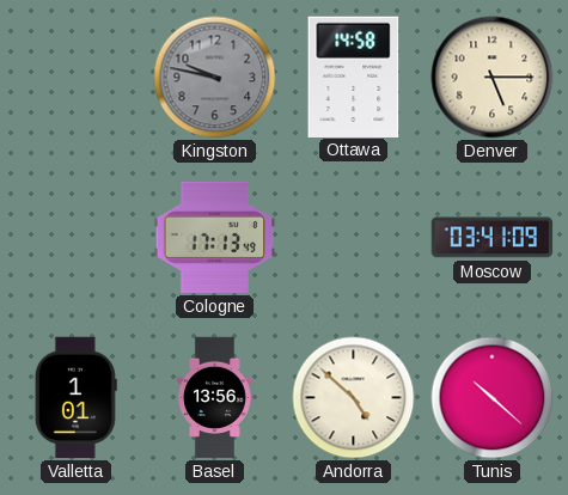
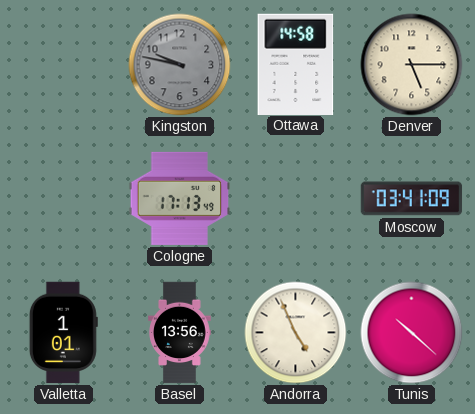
Andorra: 4:52 -> 4:56 (296, 333)
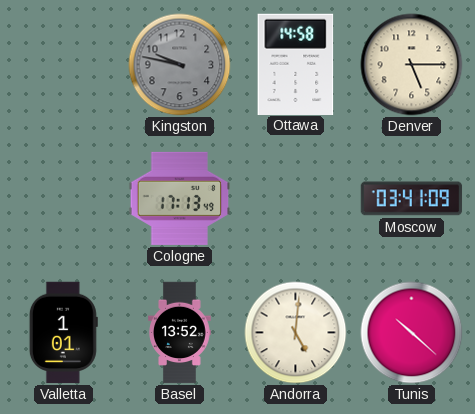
Basel: 13:56 -> 13:52 (180, 333)
Andorra: 4:56 -> 5:01 (296, 333)
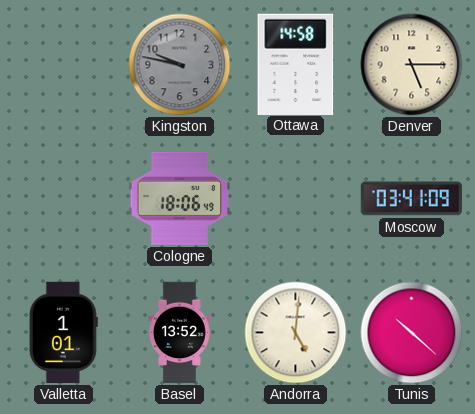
Cologne: 17:13 -> 18:06 (180, 198)
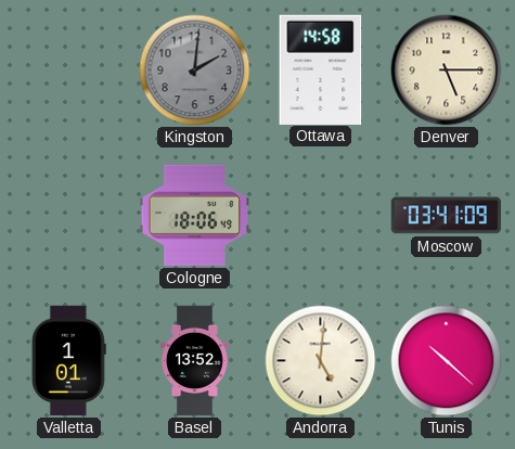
Kingston: 9:47 -> 2:01 (195, 70)
